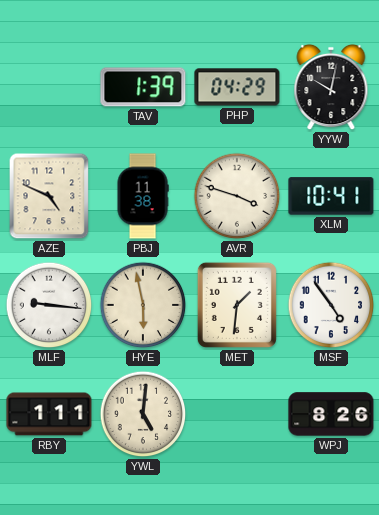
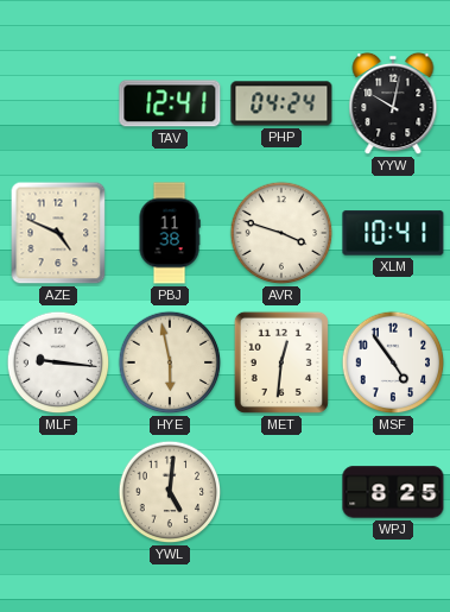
TAV: 1:39 -> 12:41 (170, 103)
PHP: 04:29 -> 04:24 (281, 103)
MET: 1:31 -> 12:31 (281, 362)
RBY: 1:11 -> none (49, 414)
WPJ: 8:26 -> 8:25 (393, 492)
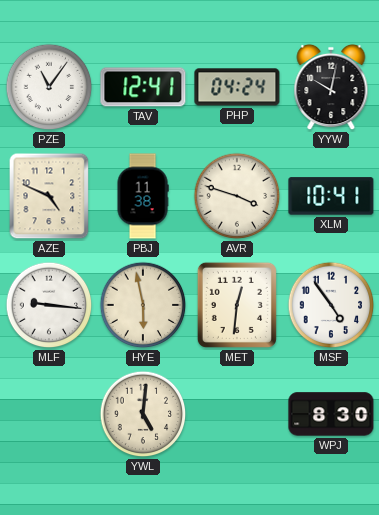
PZE: none -> 11:06 (49, 87)
WPJ: 8:25 -> 8:30 (331, 414)
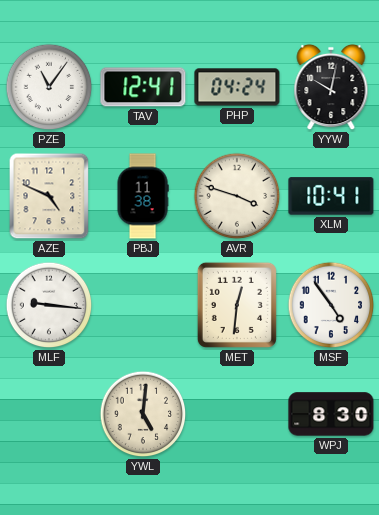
HYE: 5:58 -> none (143, 305)
